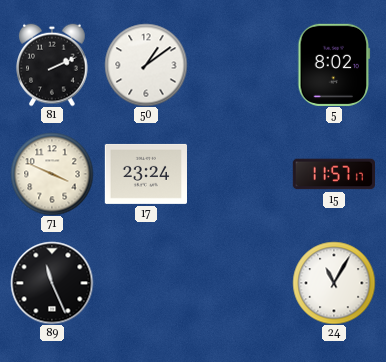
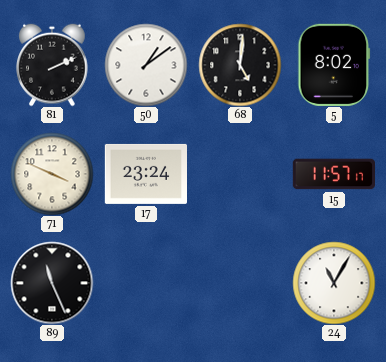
68: none -> 5:01 (240, 65)
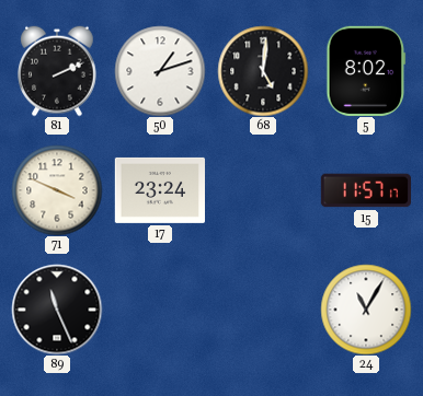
50: 1:09 -> 1:12 (160, 71)
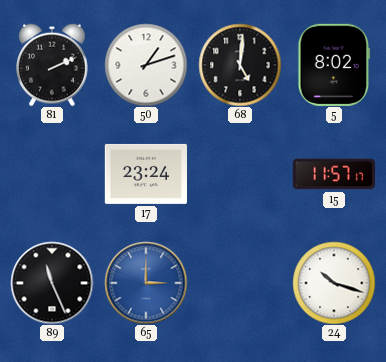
71: 3:49 -> none (57, 190)
65: none -> 3:00 (146, 283)
24: 11:05 -> 10:18 (334, 283)
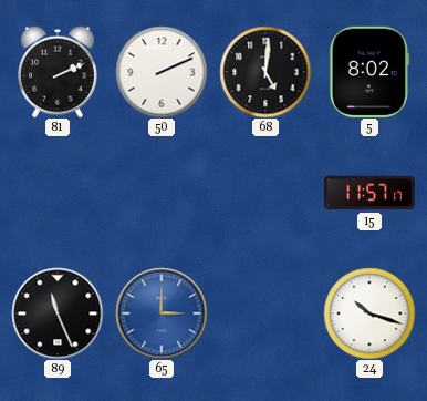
50: 1:12 -> 2:11 (162, 72)
17: 23:24 -> none (145, 174)
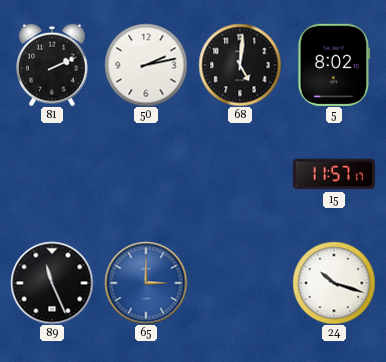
50: 2:11 -> 2:13 (146, 65)
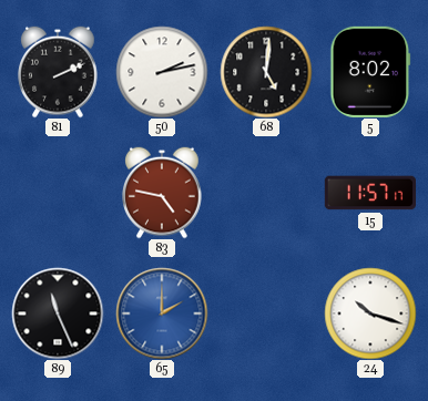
83: none -> 4:47 (162, 193)
65: 3:00 -> 2:00 (162, 313)
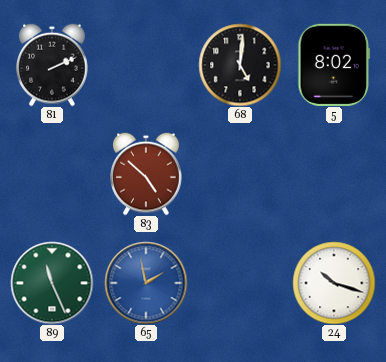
50: 2:13 -> none (162, 72)
83: 4:47 -> 4:52 (146, 174)
15: 11:57 -> none (369, 193)
89 dial: black -> green (52, 283)
65: 2:00 -> 1:58 (146, 283)
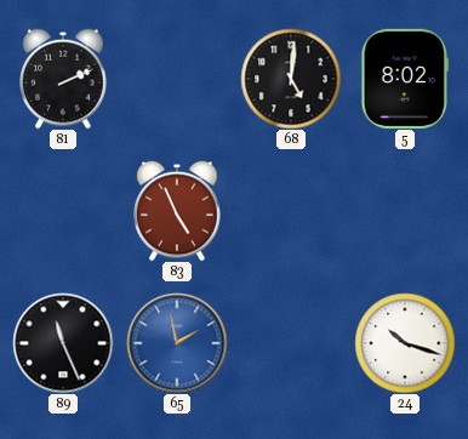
83: 4:52 -> 4:56 (177, 211)
89 dial: green -> black (63, 343)
